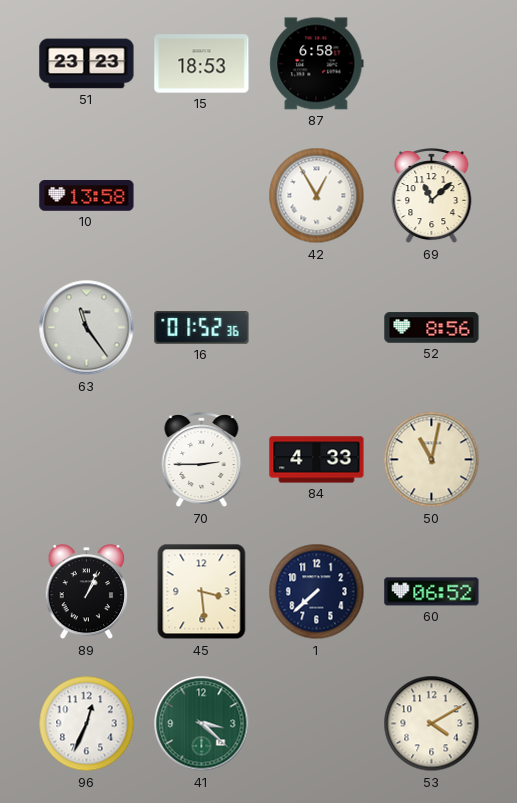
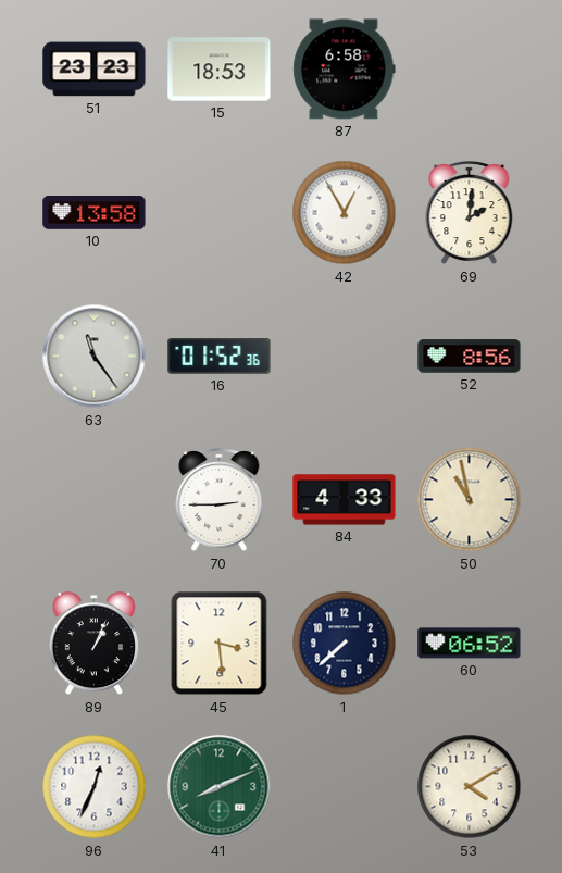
69: 11:08 -> 2:01 (470, 213)
50: 11:02 -> 10:58 (470, 500)
41: 3:22 -> 8:11 (220, 787)
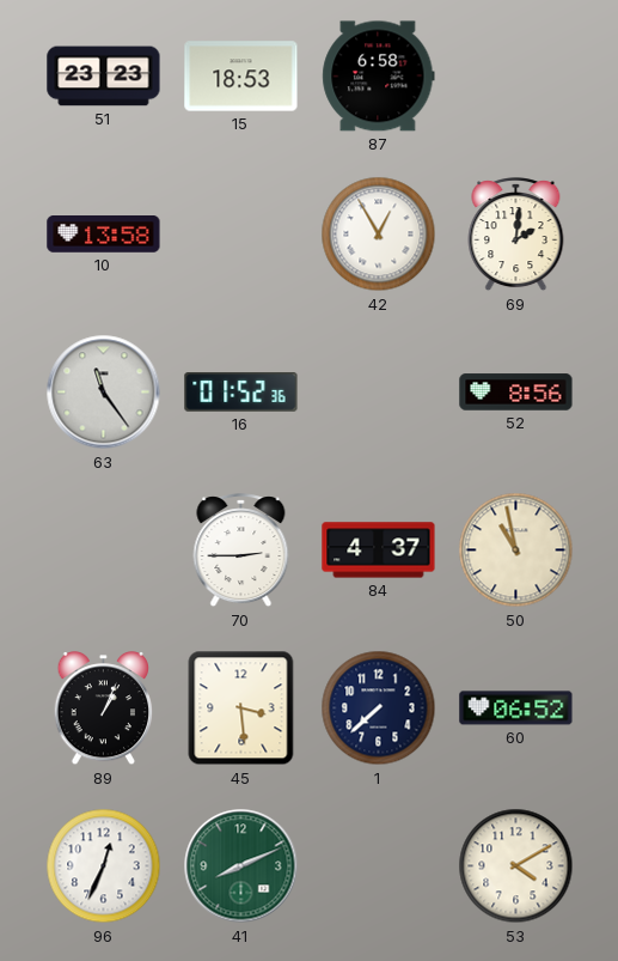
84: 4:33 -> 4:37 (379, 551)
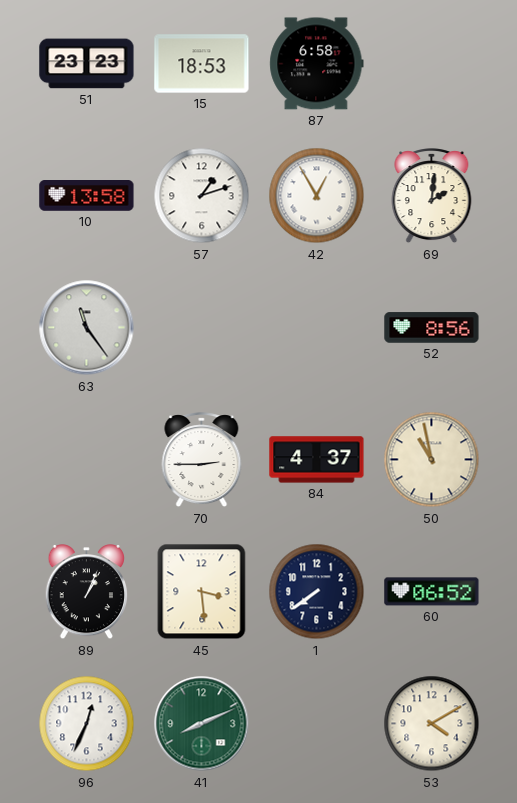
57: none -> 1:12 (202, 196)
16: 01:52 -> none (241, 393)
1: 7:38 -> 7:39 (317, 592)
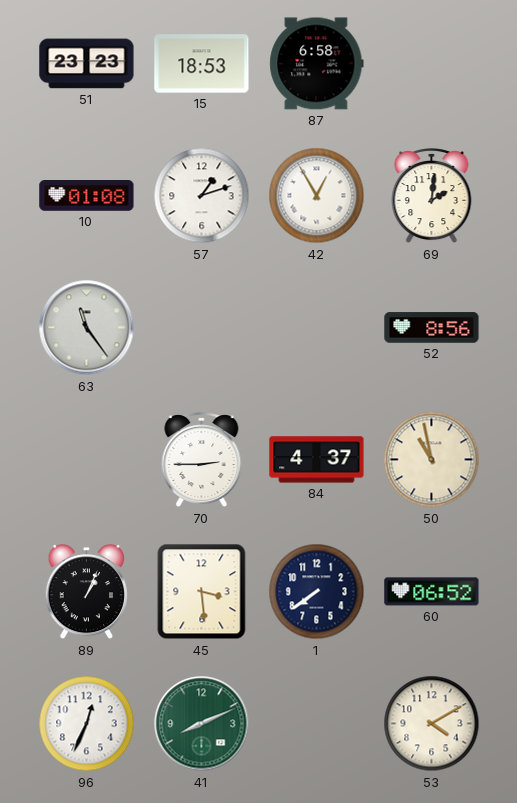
10: 13:58 -> 01:08 (87, 196)
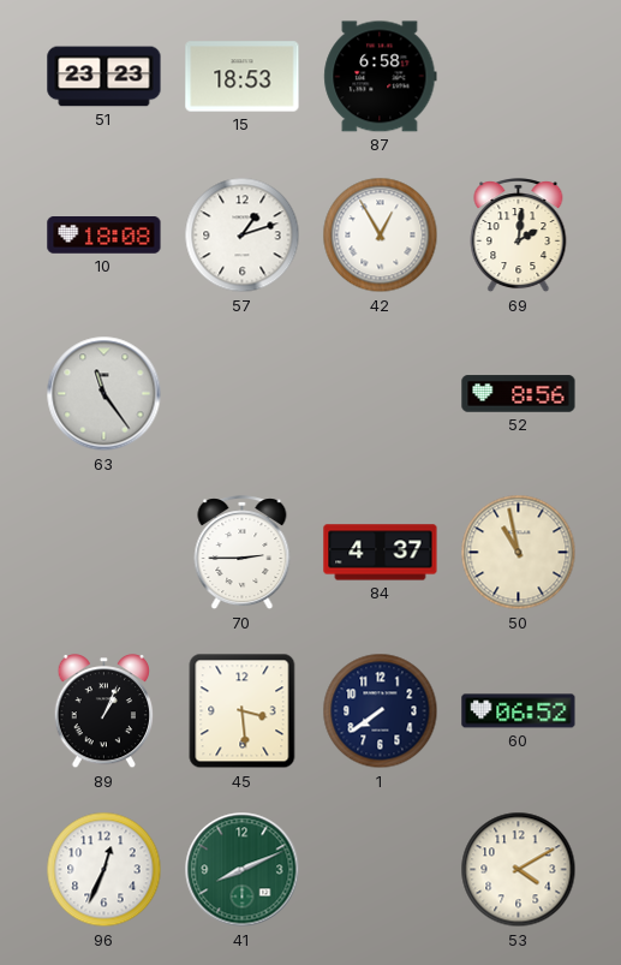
10: 01:08 -> 18:08 (105, 236)
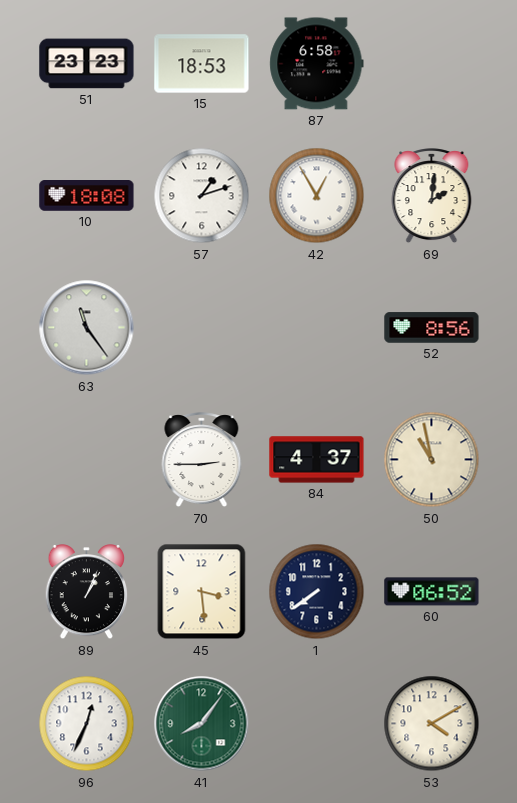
41: 8:11 -> 8:06 (202, 724)
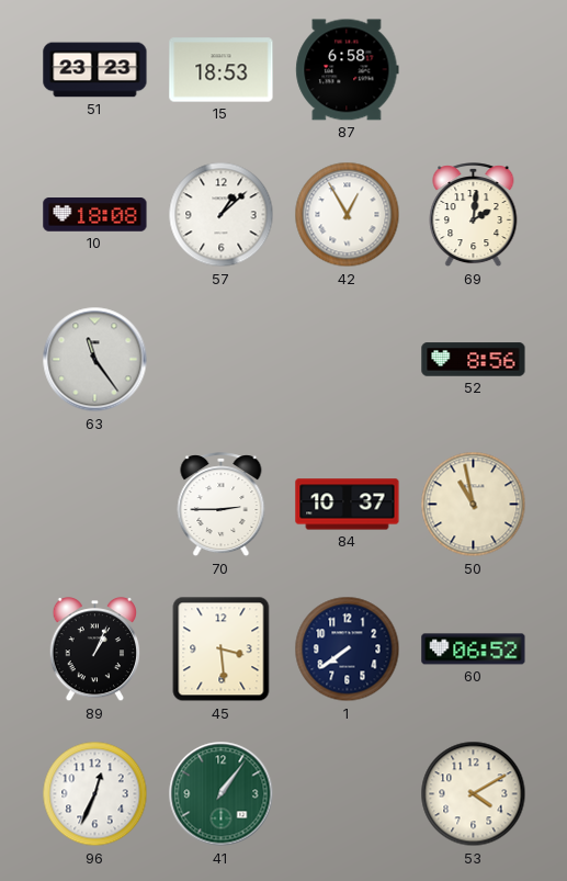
57: 1:12 -> 1:08 (222, 215)
84: 4:37 -> 10:37 (348, 505)
41: 8:06 -> 1:06 (222, 794)
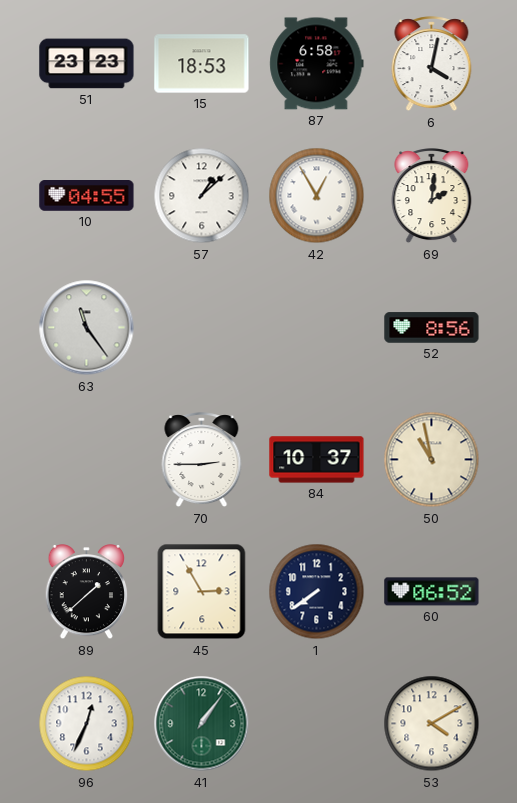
6: none -> 4:02 (432, 64)
10: 18:08 -> 04:55 (87, 196)
89: 1:04 -> 1:38 (87, 592)
45: 3:29 -> 2:55 (202, 592)
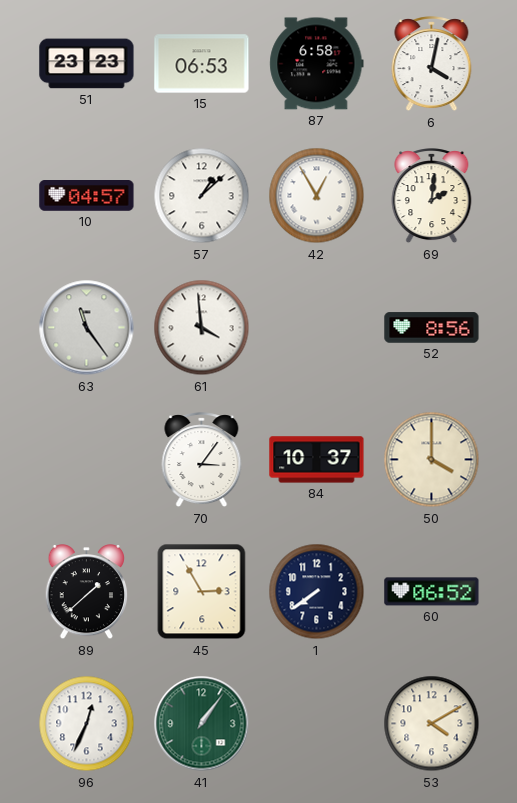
15: 18:53 -> 06:53 (202, 64)
10: 04:55 -> 04:57 (87, 196)
61: none -> 3:59 (202, 328)
70: 2:45 -> 3:06 (202, 460)
50: 10:58 -> 4:00 (432, 460)
